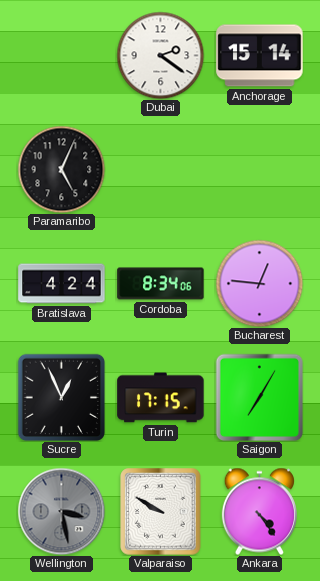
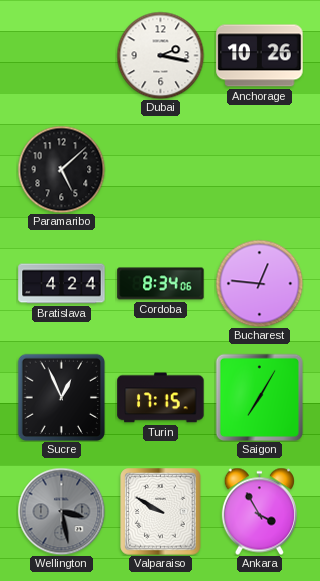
Dubai: 2:21 -> 2:17 (160, 55)
Anchorage: 15:14 -> 10:26 (260, 56)
Paramaribo: 5:04 -> 5:08 (61, 169)
Ankara: 4:24 -> 3:55 (259, 511)
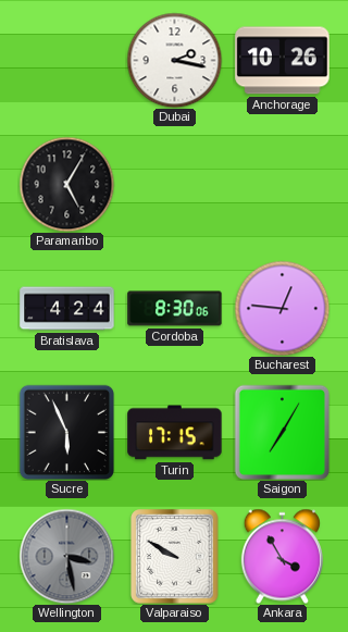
Paramaribo: 5:08 -> 5:05 (66, 184)
Cordoba: 8:34 -> 8:30 (175, 309)
Sucre: 12:56 -> 5:56 (66, 432)
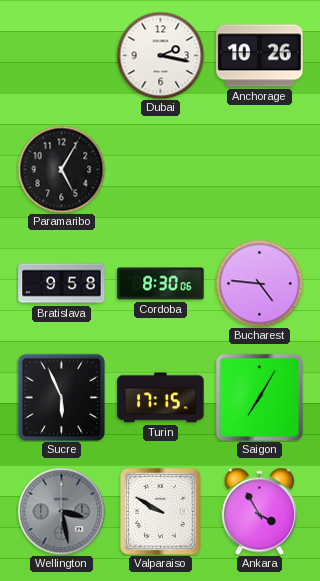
Bratislava: 4:24 -> 9:58 (62, 284)
Bucharest: 12:46 -> 4:46 (259, 283)
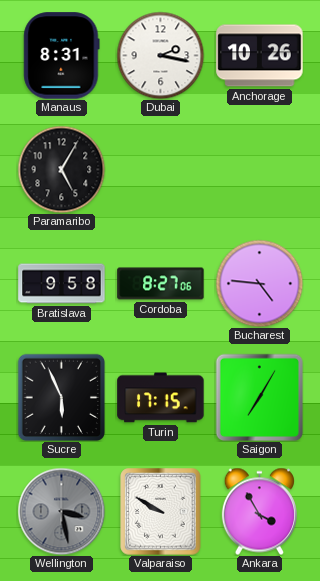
Manaus: none -> 8:31 (62, 56)
Cordoba: 8:30 -> 8:27 (161, 284)
